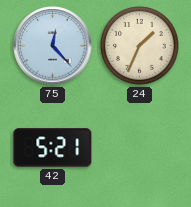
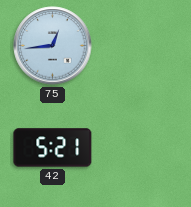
75: 12:23 -> 12:44 (53, 46)
24: 1:34 -> none (140, 46)
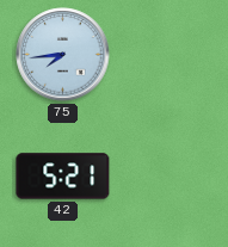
75: 12:44 -> 7:44 (63, 55)
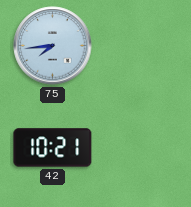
42: 5:21 -> 10:21 (53, 148)
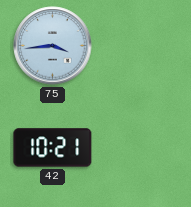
75: 7:44 -> 3:44 (53, 46)
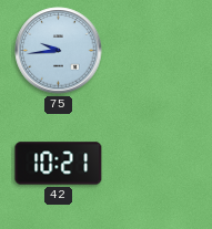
75: 3:44 -> 9:44 (59, 51)
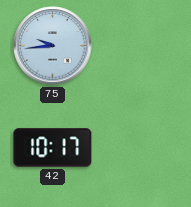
42: 10:21 -> 10:17 (53, 148)
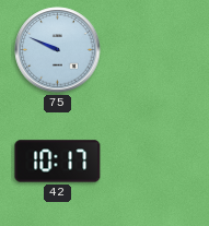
75: 9:44 -> 9:49 (58, 50)
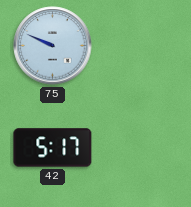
42: 10:17 -> 5:17 (53, 148)
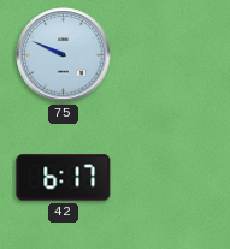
42: 5:17 -> 6:17 (64, 178)
